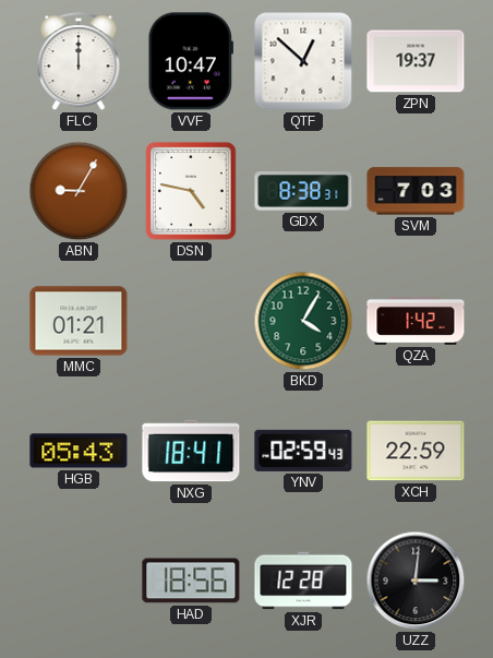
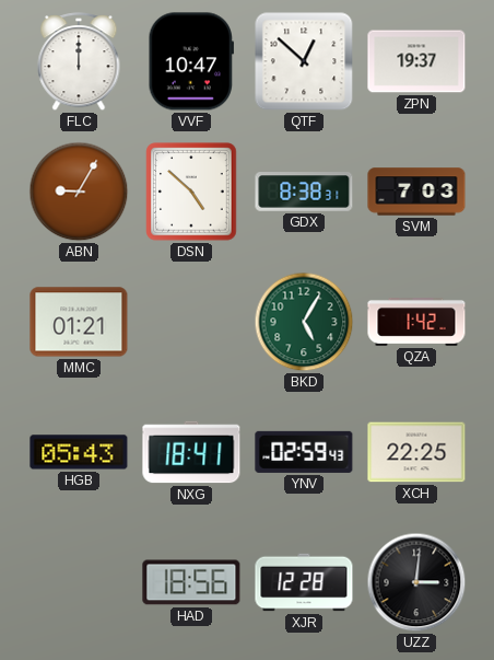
DSN: 4:47 -> 4:52 (191, 192)
BKD: 4:05 -> 5:05 (304, 322)
XCH: 22:59 -> 22:25 (416, 452)
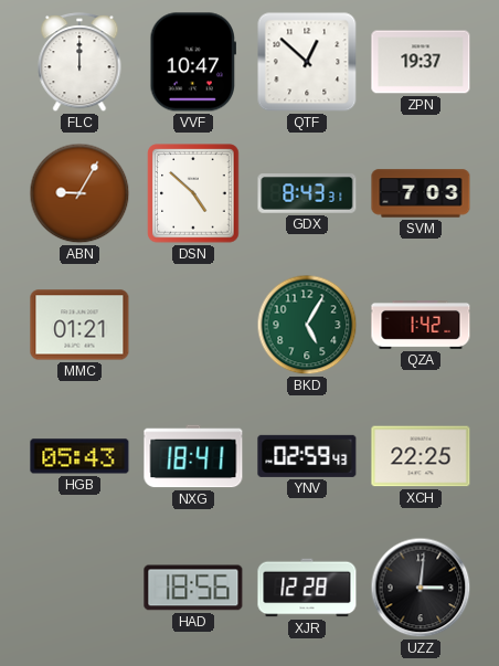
GDX: 8:38 -> 8:43 (307, 193)
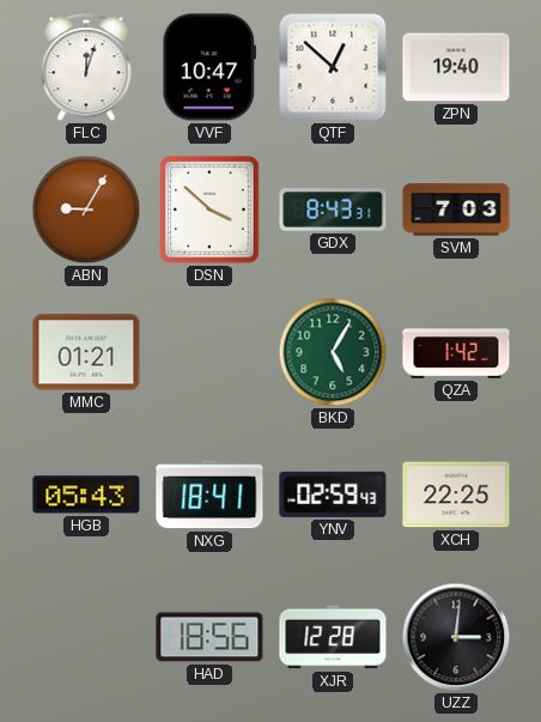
FLC: 12:00 -> 12:03 (86, 68)
ZPN: 19:37 -> 19:40 (456, 67)
DSN: 4:52 -> 3:52 (209, 210)
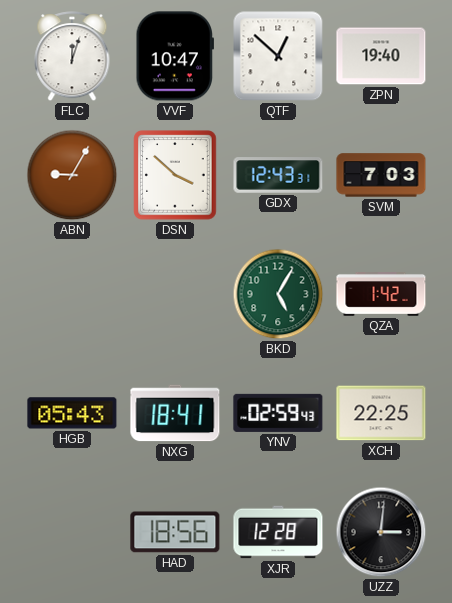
GDX: 8:43 -> 12:43 (278, 175)
MMC: 01:21 -> none (86, 352)
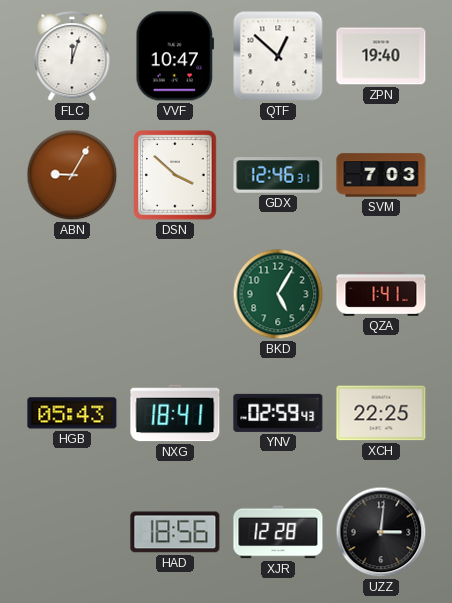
GDX: 12:43 -> 12:46 (278, 175)
QZA: 1:42 -> 1:41 (381, 295)
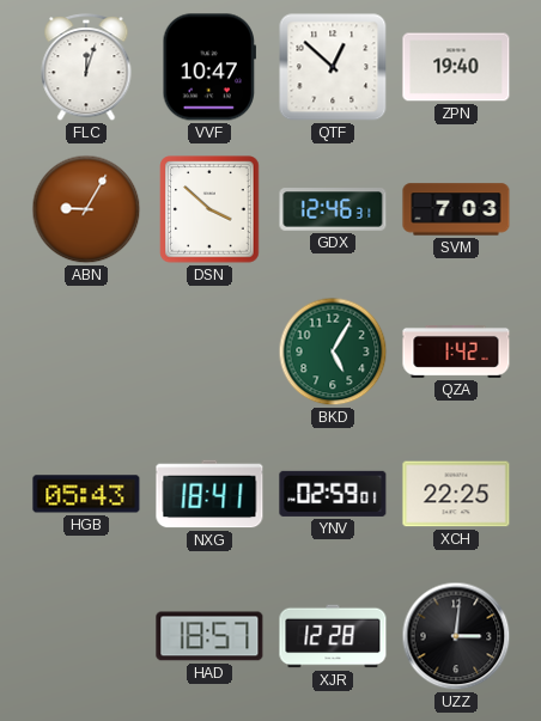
QZA: 1:41 -> 1:42 (456, 353)
YNV: 02:59:43 -> 02:59:01 (333, 494)
HAD: 18:56 -> 18:57 (209, 636)
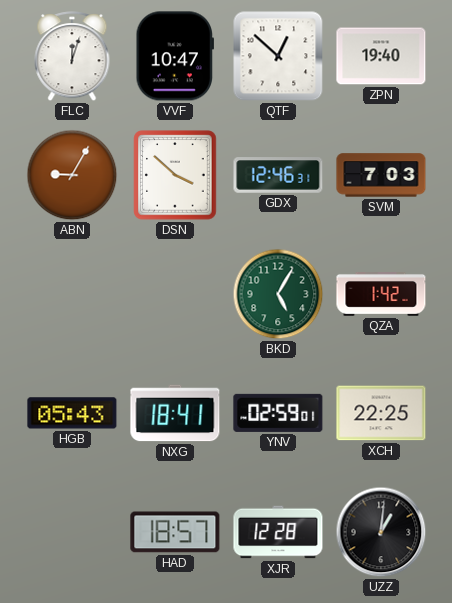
UZZ: 3:01 -> 1:01 (381, 532)
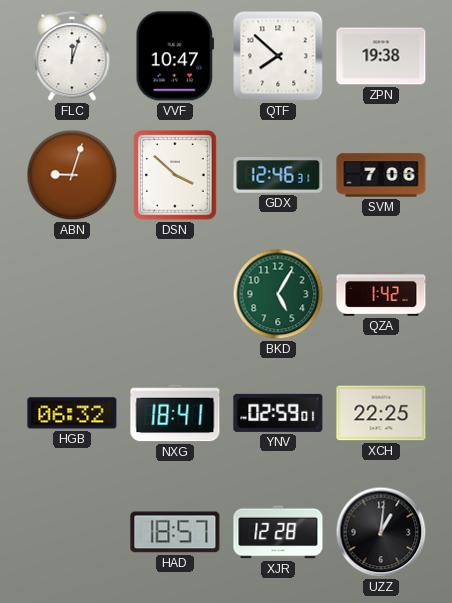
QTF: 12:52 -> 7:52 (278, 56)
ZPN: 19:40 -> 19:38 (381, 56)
ABN: 9:05 -> 9:03 (72, 175)
SVM: 7:03 -> 7:06 (381, 175)
HGB: 05:43 -> 06:32 (72, 413)
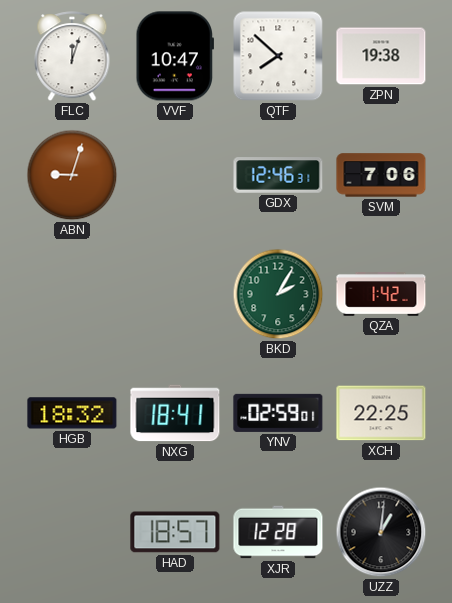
DSN: 3:52 -> none (175, 175)
BKD: 5:05 -> 2:05 (278, 294)
HGB: 06:32 -> 18:32 (72, 413)
